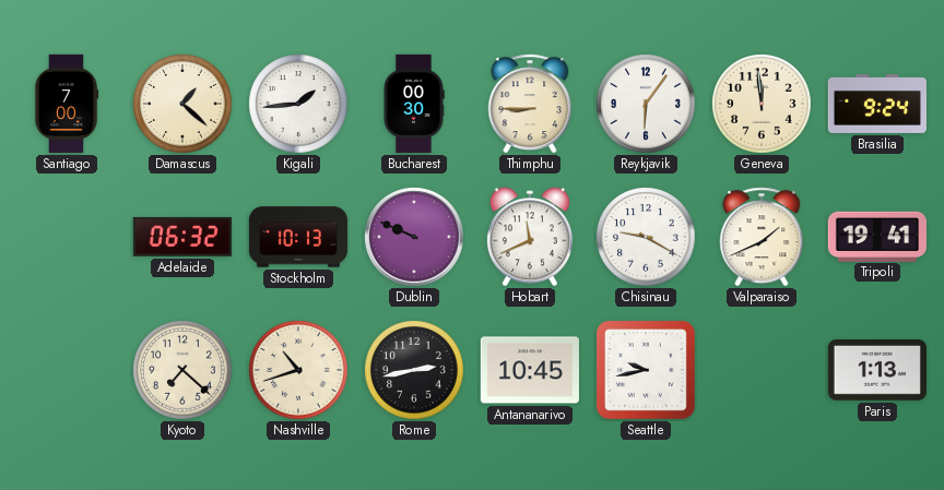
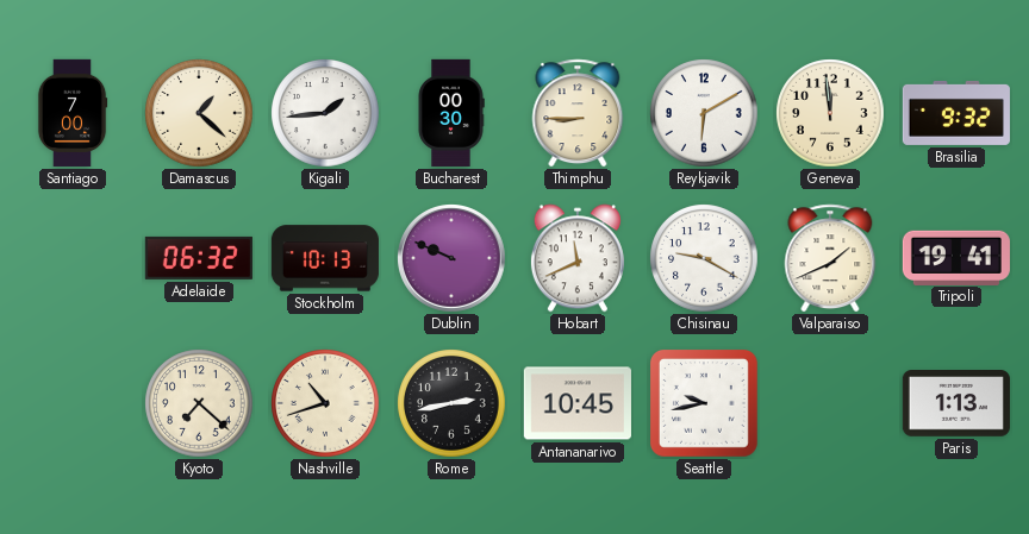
Reykjavik: 6:06 -> 6:10 (704, 113)
Brasilia: 9:24 -> 9:32 (956, 113)
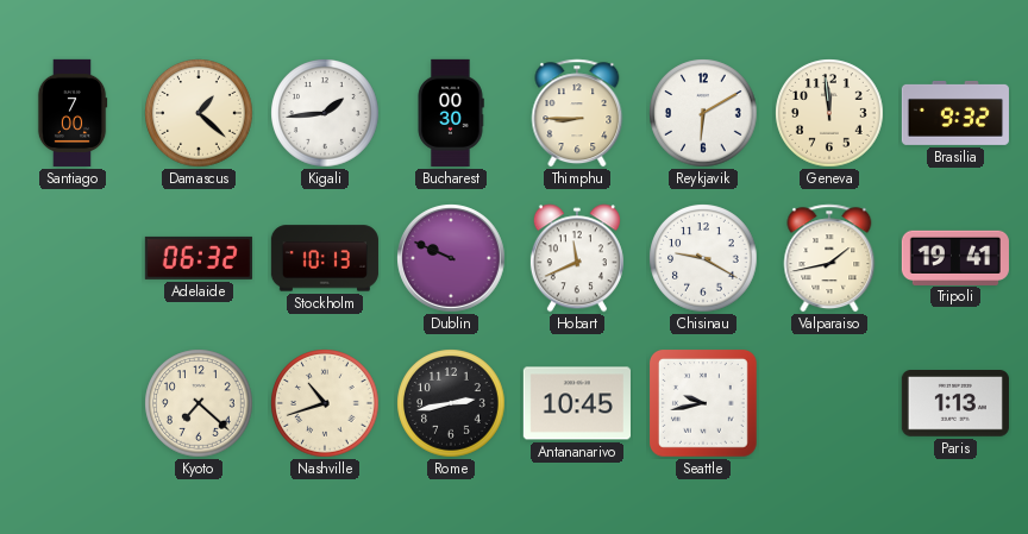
Valparaiso: 1:41 -> 1:43 (829, 258)
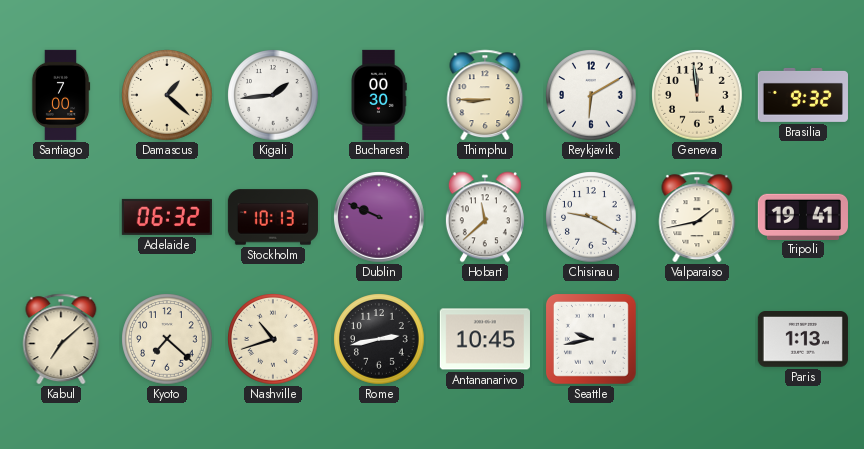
Hobart: 11:41 -> 11:38 (485, 217)
Kabul: none -> 7:08 (61, 339)
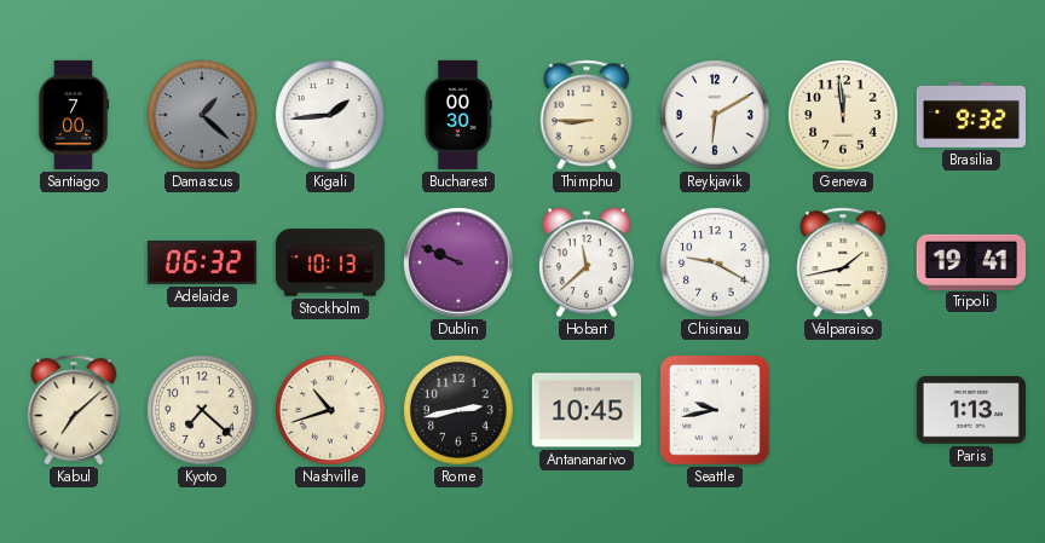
Damascus dial: cream -> grey (202, 115)
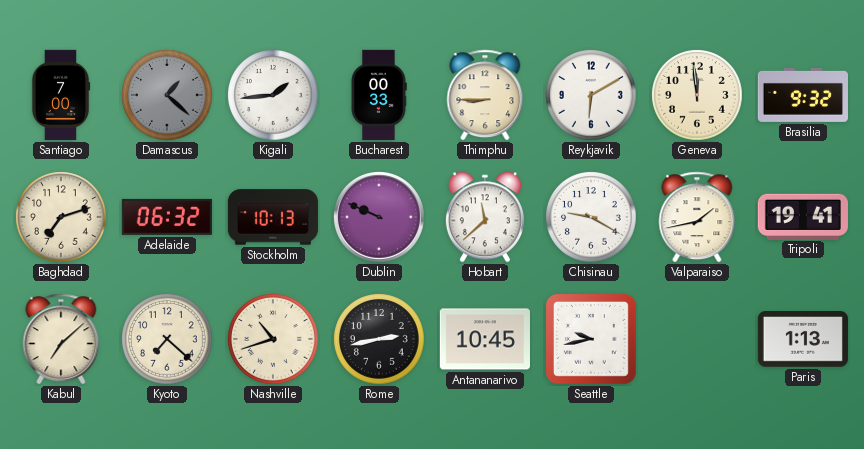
Bucharest: 00:30 -> 00:33 (379, 95)
Baghdad: none -> 7:12 (61, 217)
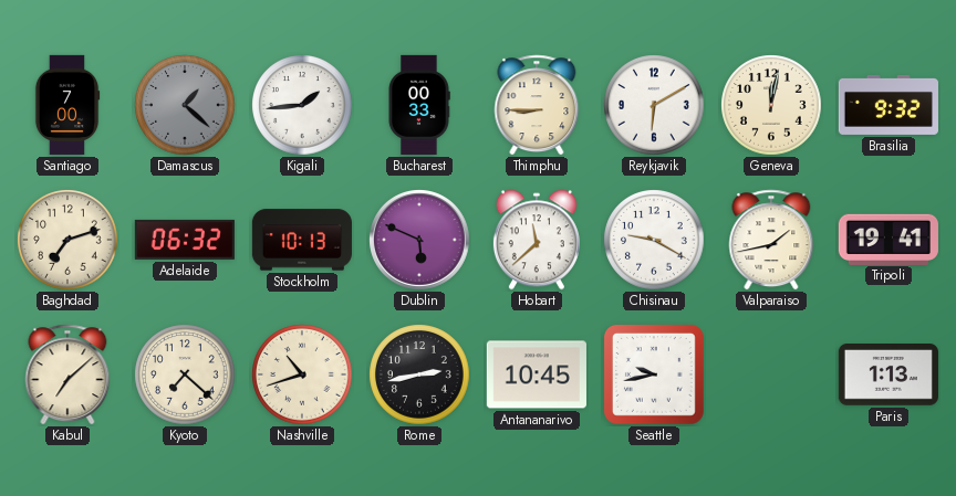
Geneva: 11:59 -> 12:02 (771, 105)
Dublin: 9:49 -> 5:49 (420, 241)
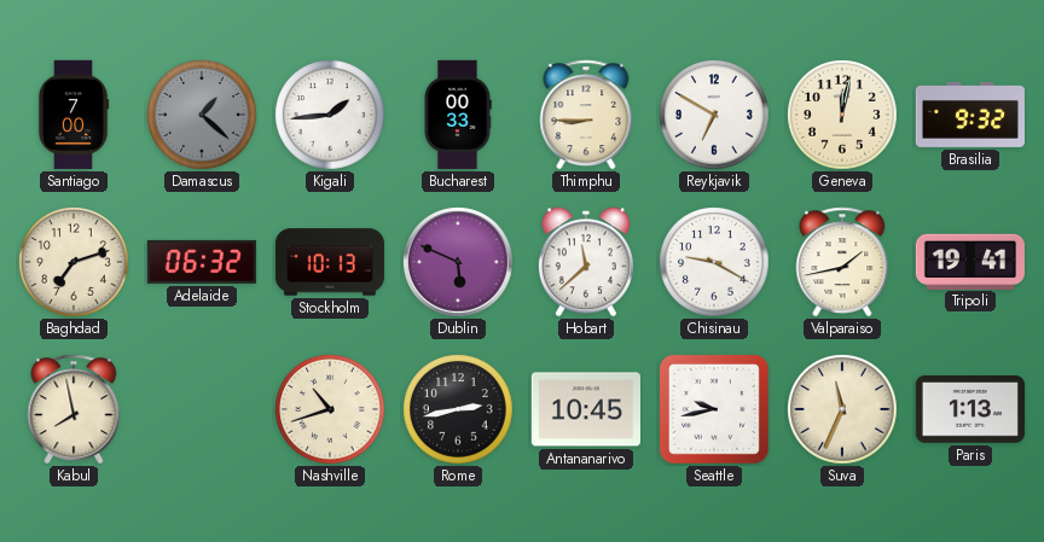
Reykjavik: 6:10 -> 6:50 (714, 115)
Kabul: 7:08 -> 7:58 (74, 409)
Kyoto: 7:22 -> none (185, 374)
Suva: none -> 11:34 (842, 409)
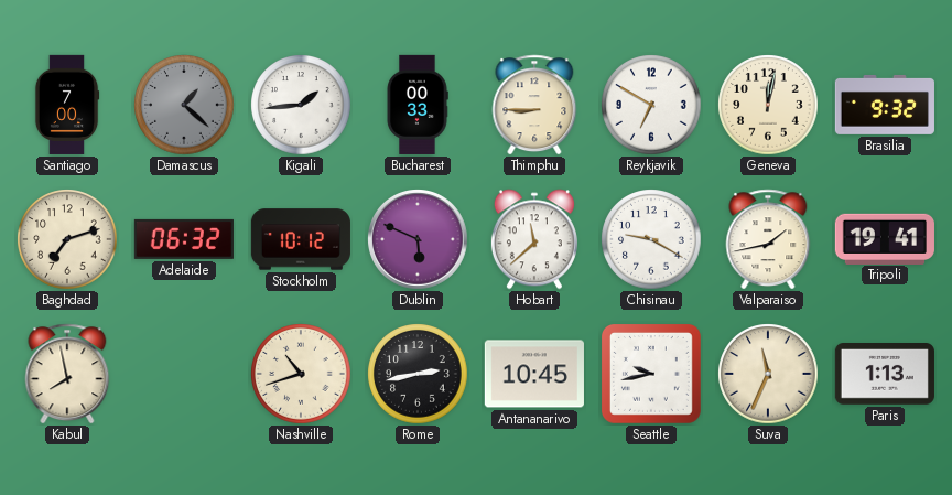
Stockholm: 10:13 -> 10:12 (301, 239)
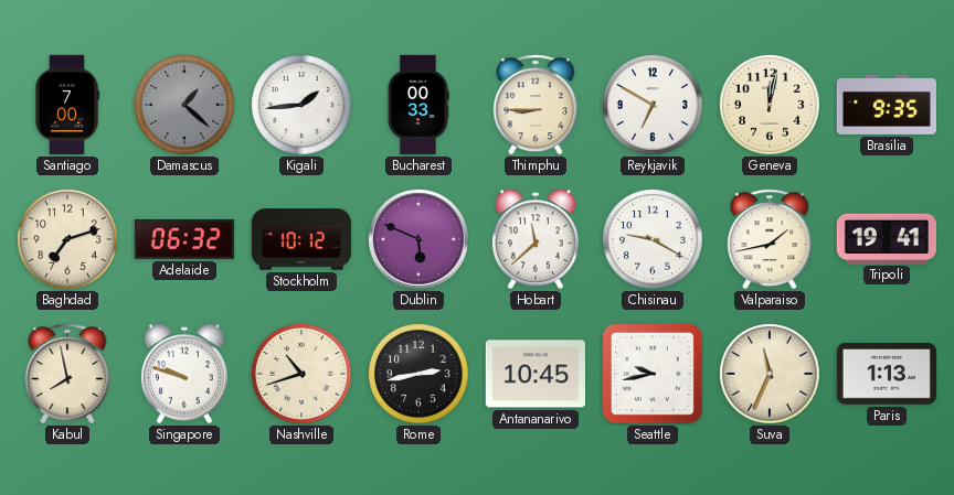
Brasilia: 9:32 -> 9:35 (887, 105)
Singapore: none -> 9:48 (184, 374)
